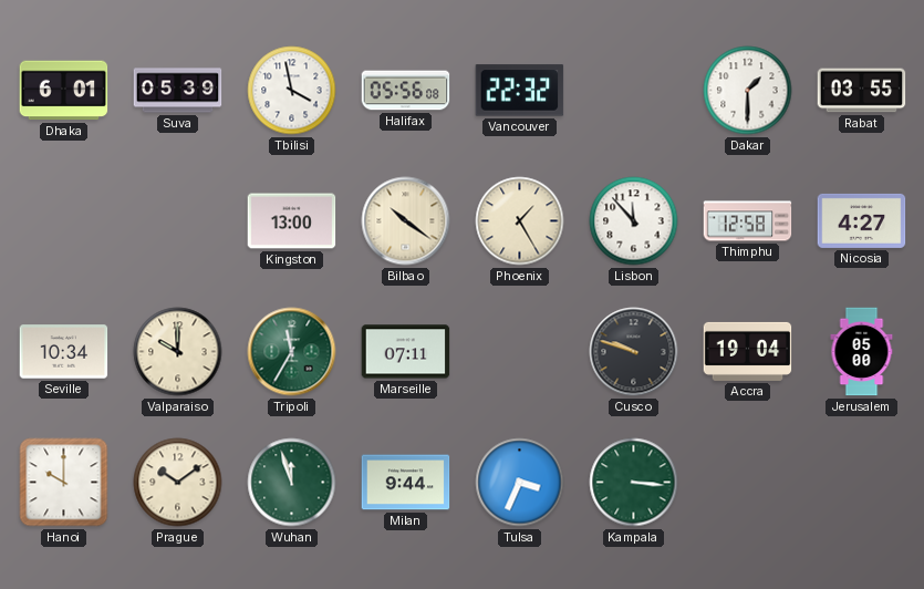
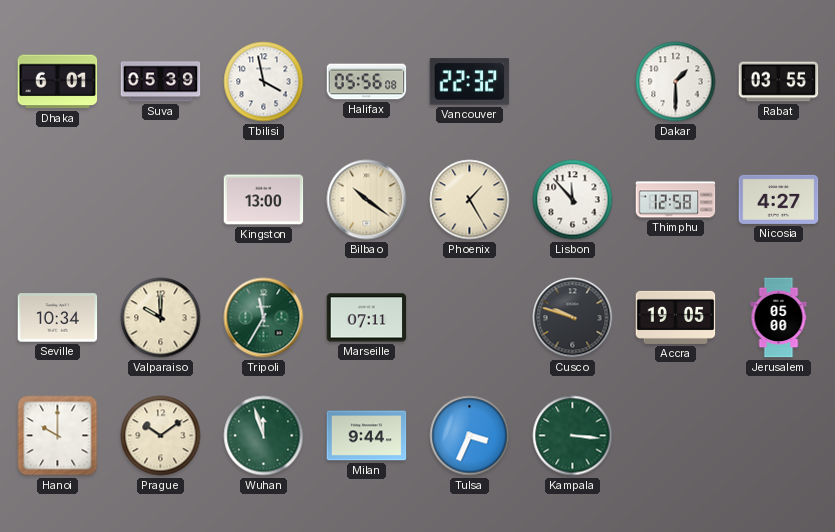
Accra: 19:04 -> 19:05 (676, 317)
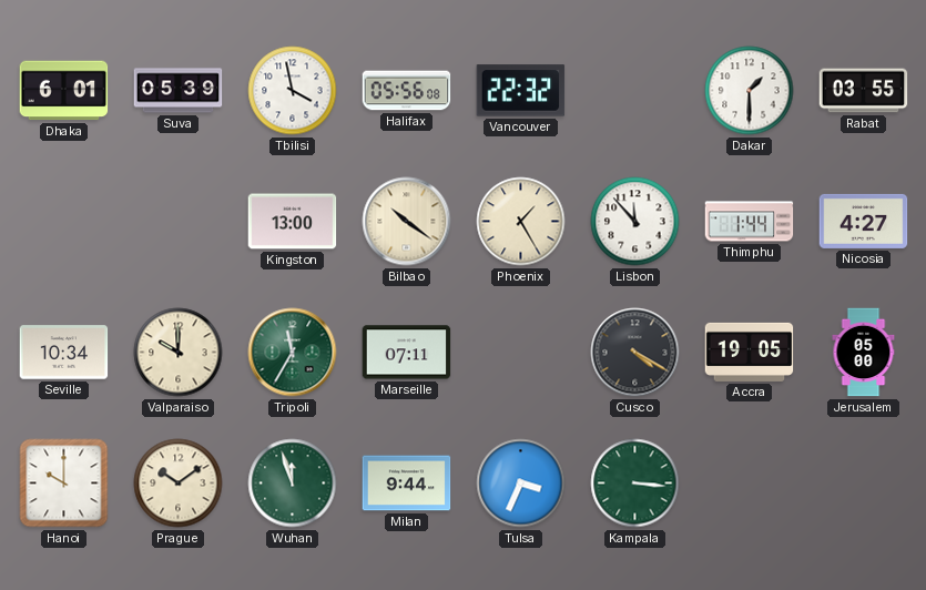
Thimphu: 12:58 -> 1:44 (750, 222)
Cusco: 9:48 -> 4:20 (635, 353)
